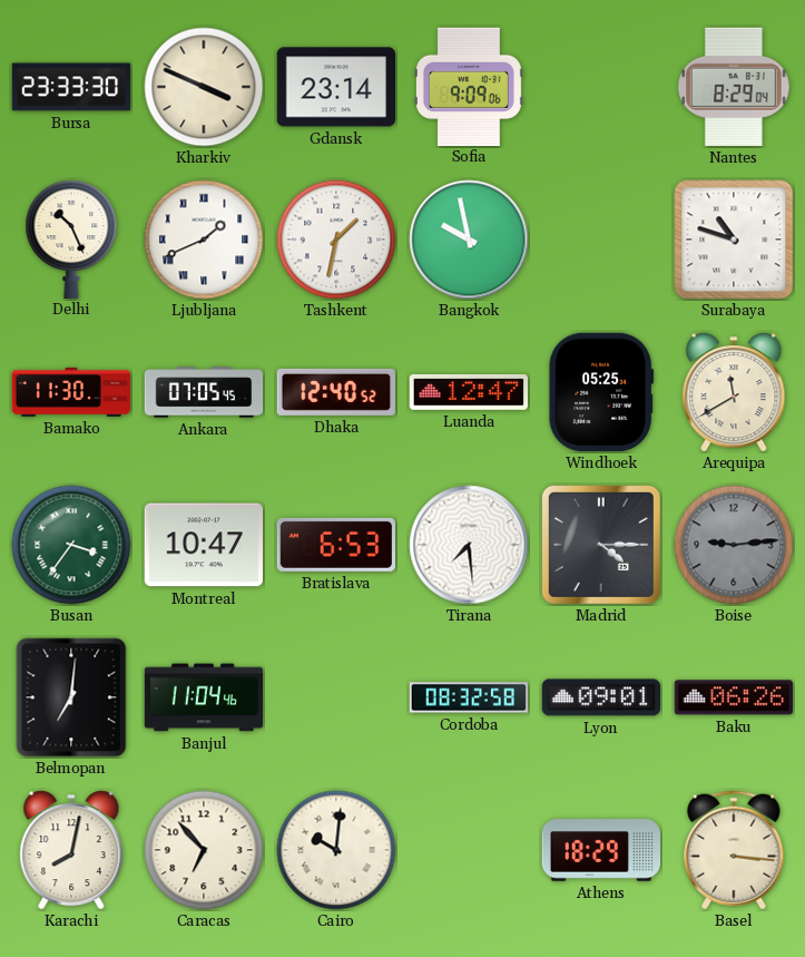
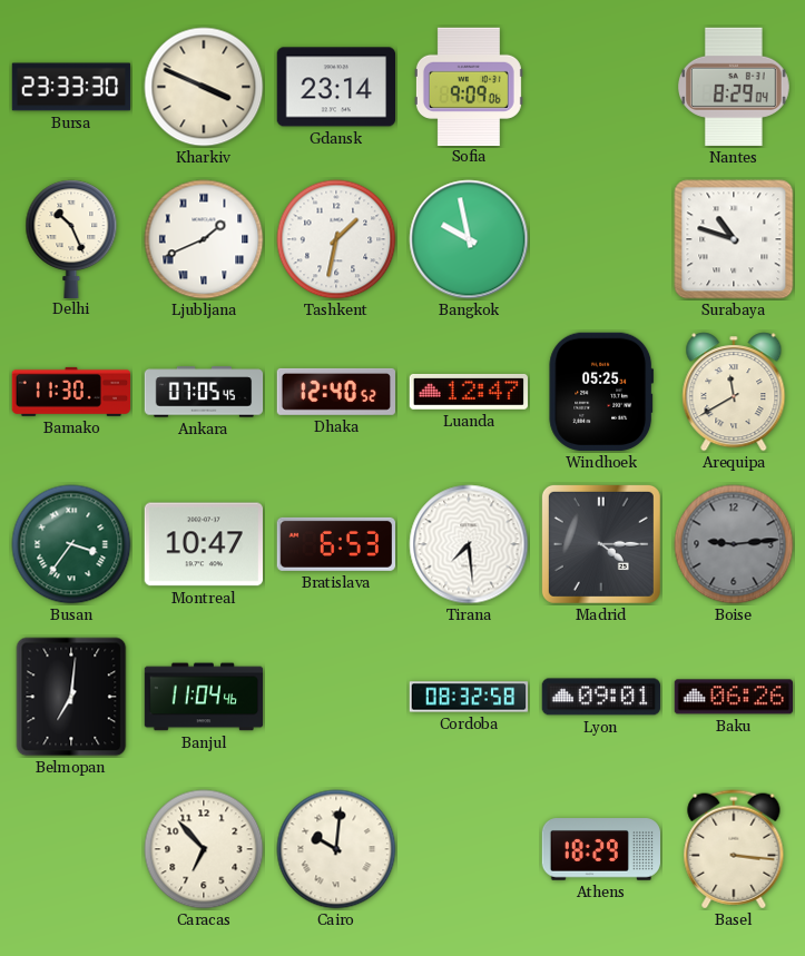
Karachi: 8:02 -> none (71, 850)
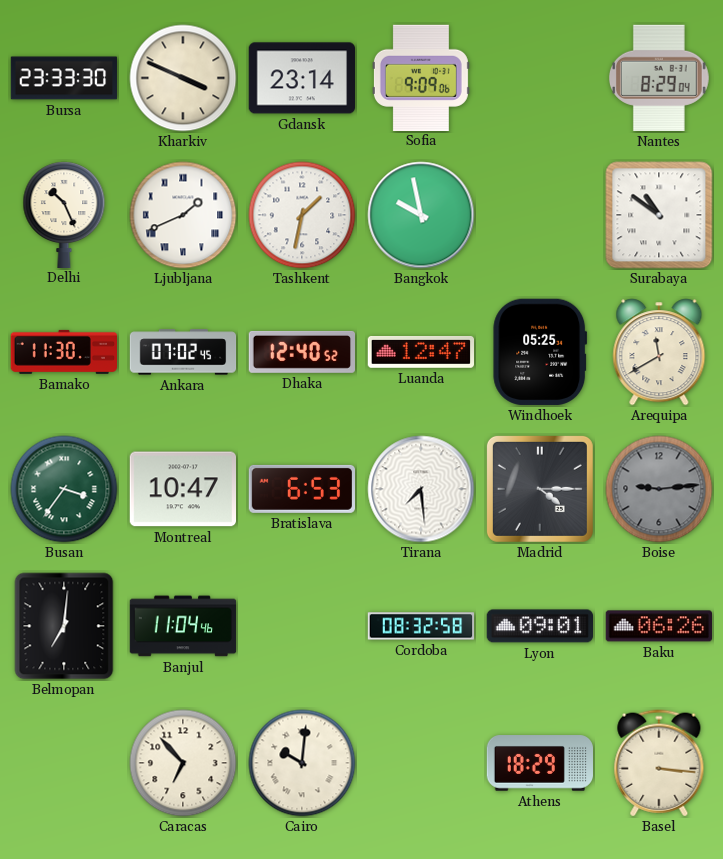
Surabaya: 10:48 -> 10:51 (659, 215)
Ankara: 07:05 -> 07:02 (183, 352)
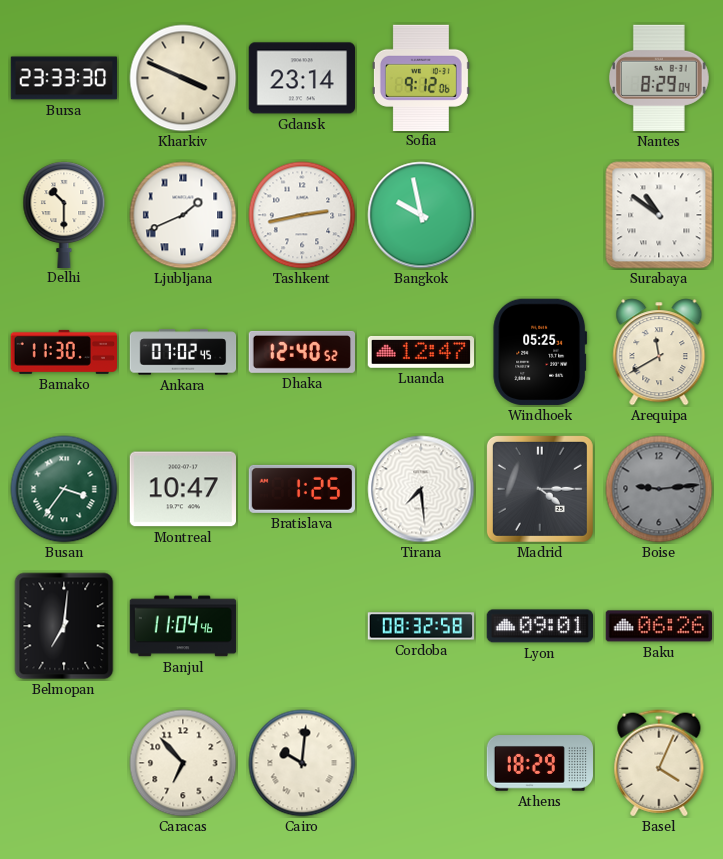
Sofia: 9:09 -> 9:12 (421, 77)
Delhi: 10:26 -> 10:30 (64, 214)
Tashkent: 1:32 -> 2:43 (302, 215)
Bratislava: 6:53 -> 1:25 (301, 489)
Basel: 3:16 -> 4:04 (659, 763)
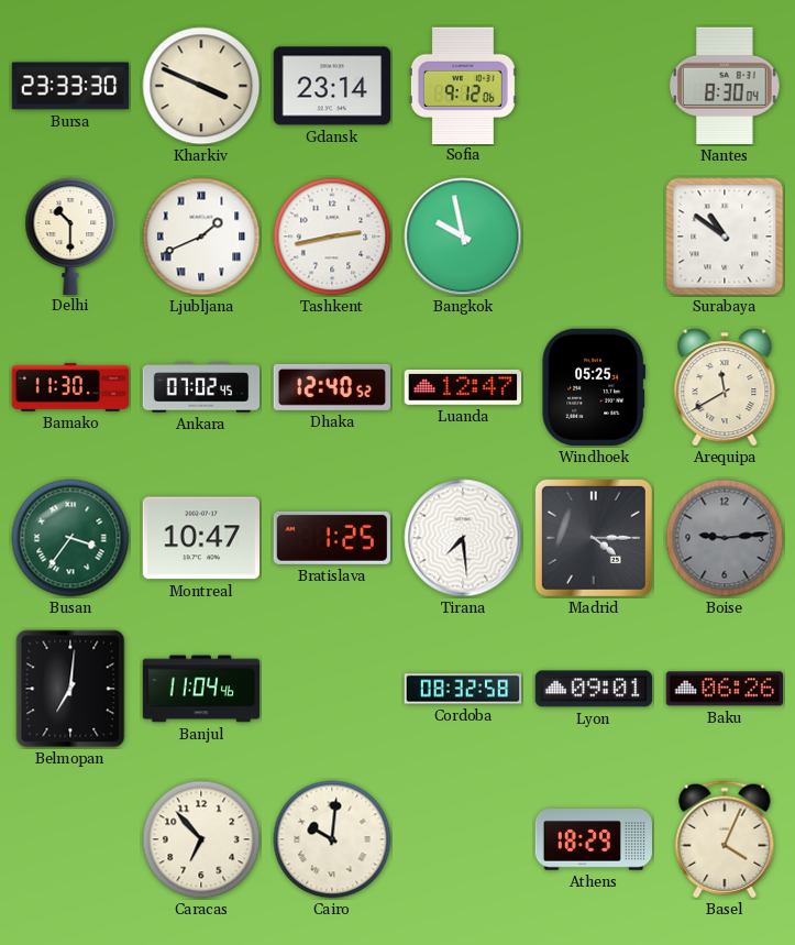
Nantes: 8:29 -> 8:30 (726, 86)
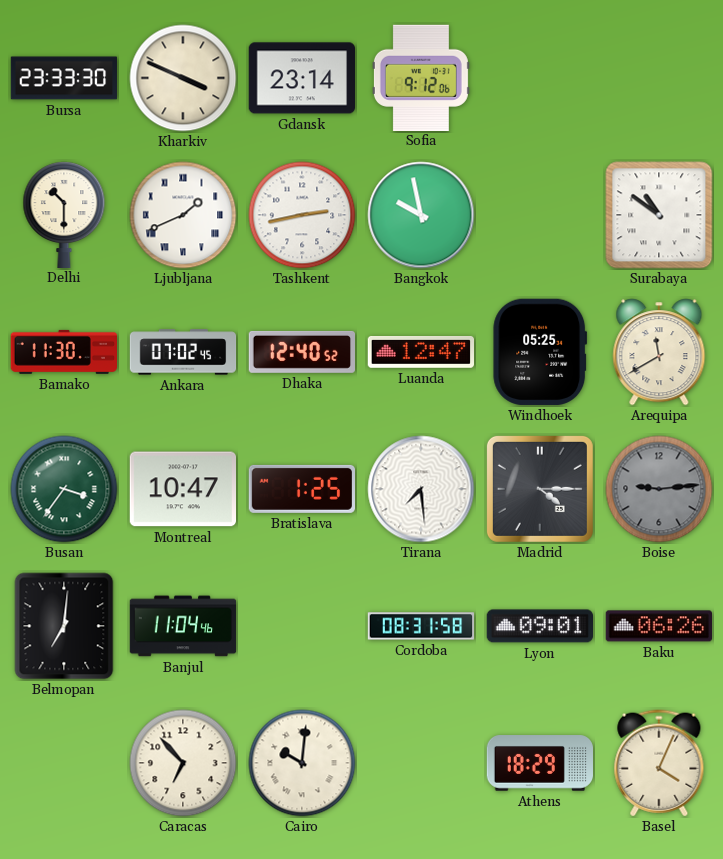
Nantes: 8:30 -> none (726, 86)
Cordoba: 08:32 -> 08:31 (421, 626)
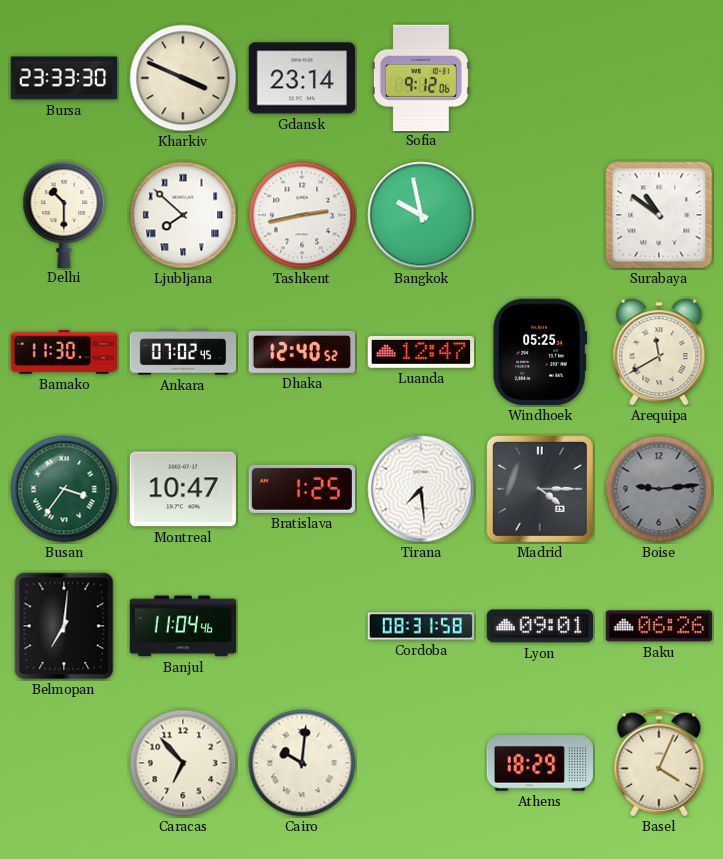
Ljubljana: 1:41 -> 7:52 (183, 215)
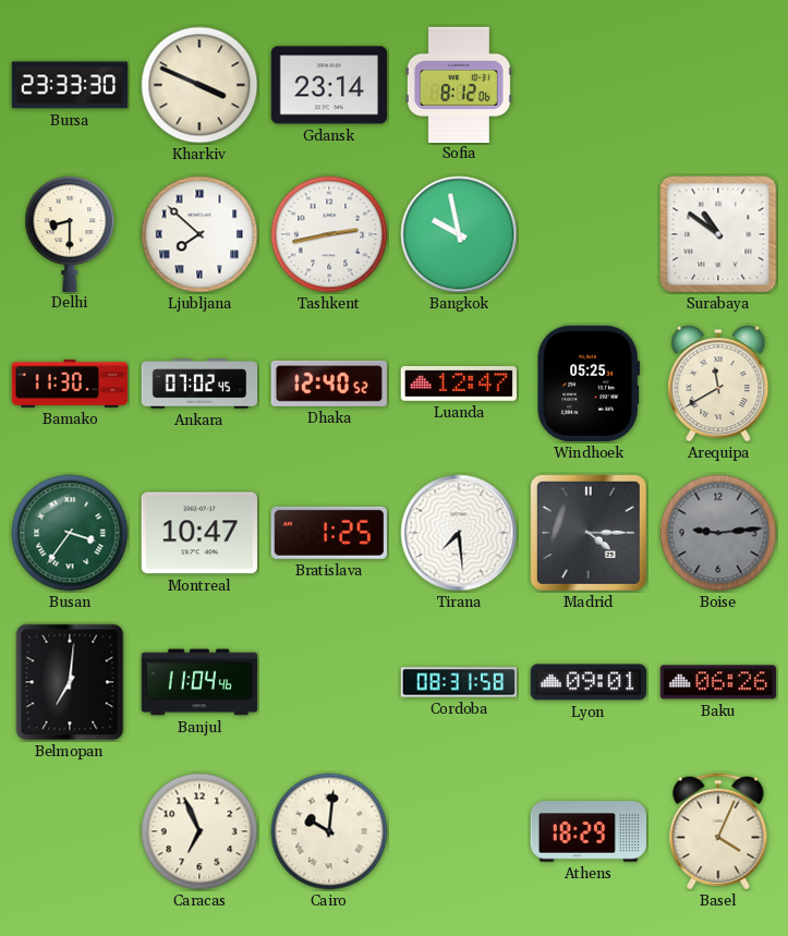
Sofia: 9:12 -> 8:12 (459, 84)
Delhi: 10:30 -> 8:30 (70, 233)
Caracas: 6:53 -> 6:56 (199, 831)
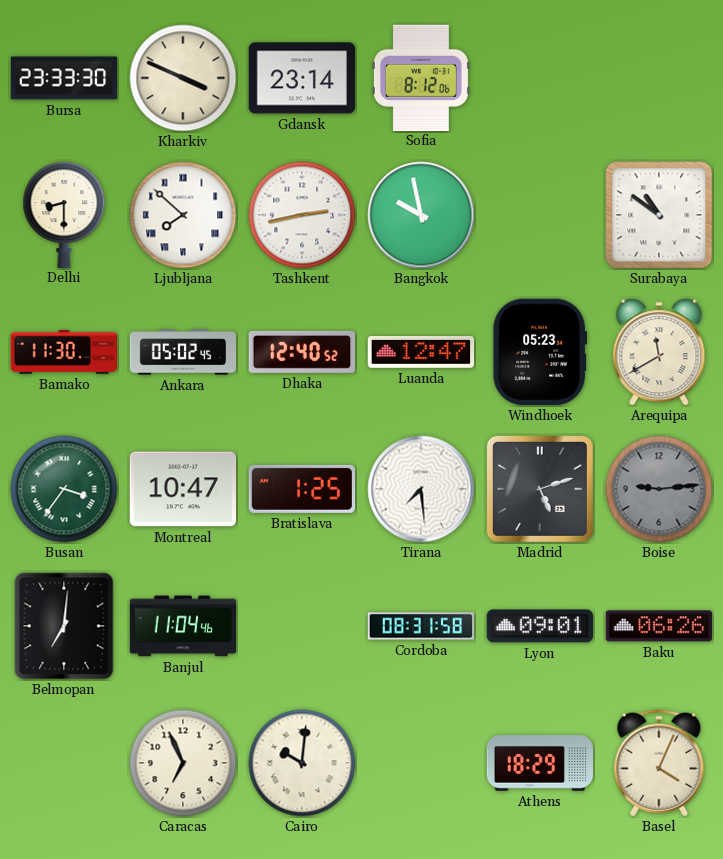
Ankara: 07:02 -> 05:02 (183, 352)
Windhoek: 05:25 -> 05:23 (540, 352)
Madrid: 4:15 -> 5:12 (540, 489)
